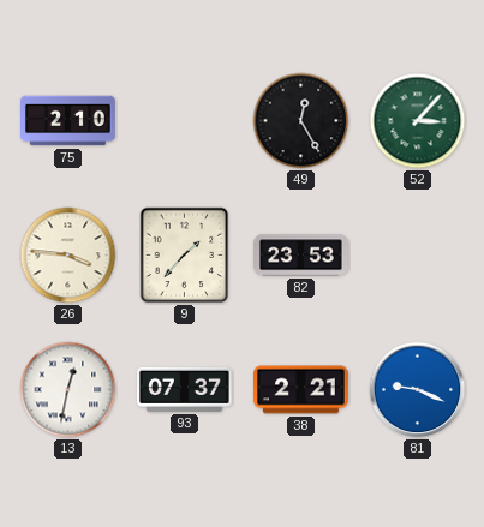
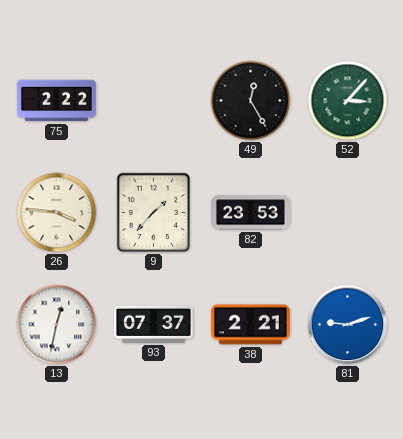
75: 2:10 -> 2:22 (57, 101)
81: 9:19 -> 9:12 (348, 325)
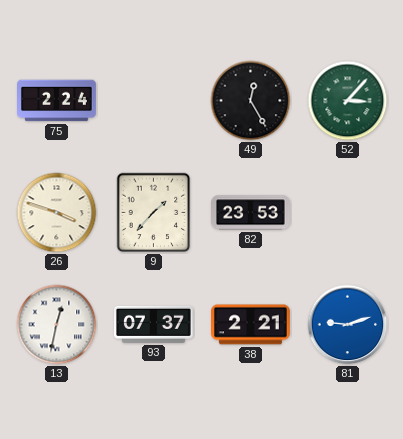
75: 2:22 -> 2:24 (57, 101)
26: 3:46 -> 3:48 (57, 213)
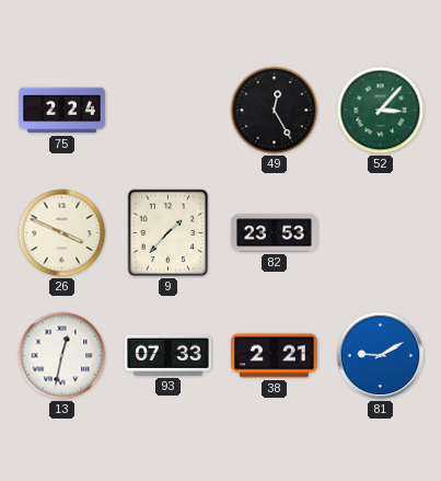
26: 3:48 -> 3:49 (62, 233)
93: 07:37 -> 07:33 (169, 355)
81: 9:12 -> 9:10 (381, 356)
